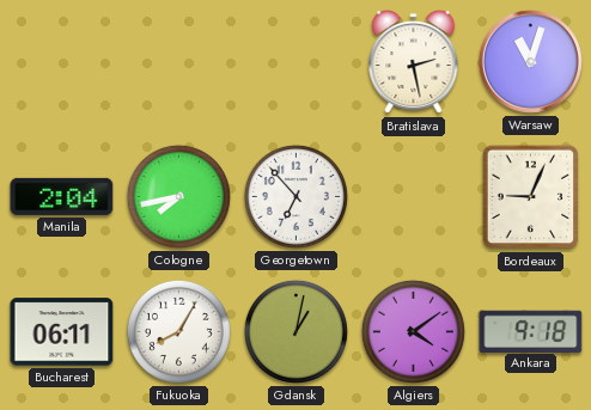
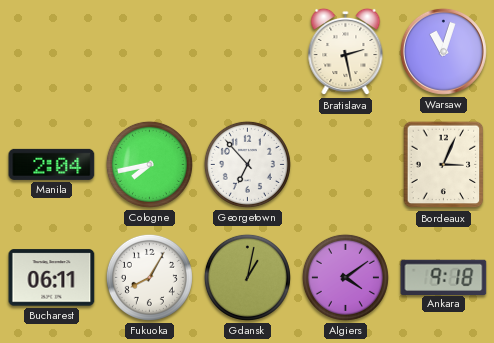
Bordeaux: 9:04 -> 3:04 (444, 165)
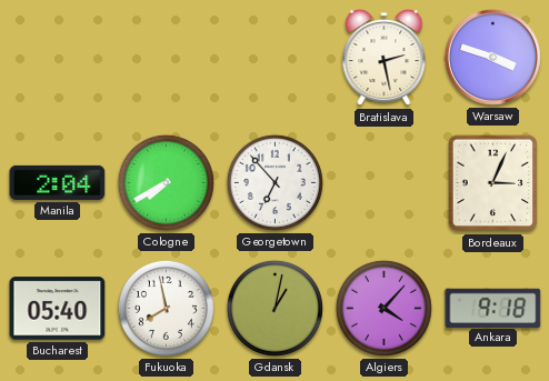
Warsaw: 11:03 -> 3:48 (492, 57)
Cologne: 7:43 -> 7:40 (166, 182)
Bucharest: 06:11 -> 05:40 (58, 309)
Fukuoka: 8:05 -> 7:58 (166, 308)
Algiers: 4:09 -> 4:07 (383, 308)
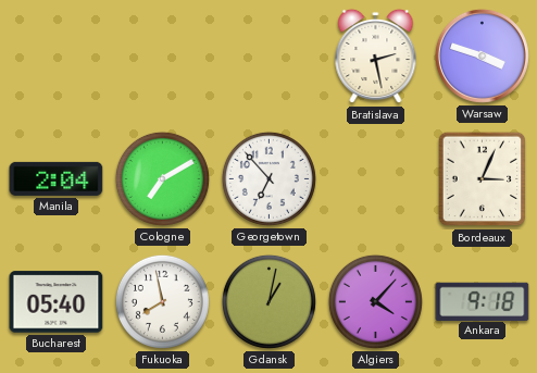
Cologne: 7:40 -> 7:10 (162, 178)
